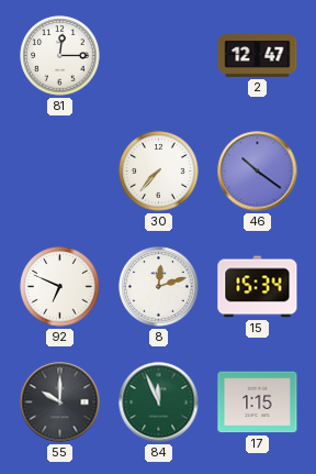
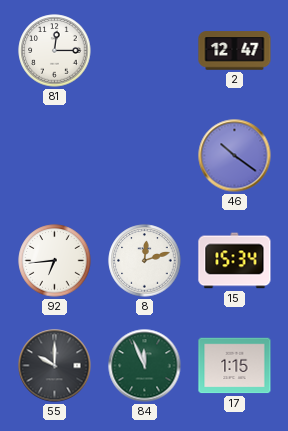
30: 7:37 -> none (159, 172)
92: 6:49 -> 6:44 (55, 261)
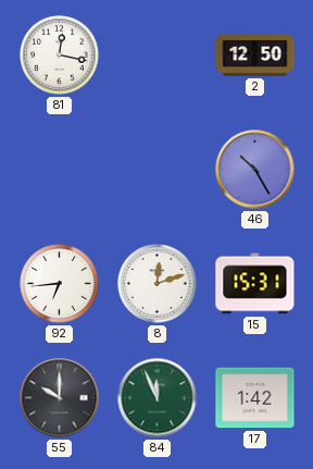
81: 12:15 -> 12:17 (60, 55)
2: 12:47 -> 12:50 (255, 55)
46: 10:21 -> 10:25 (255, 170)
15: 15:34 -> 15:31 (255, 284)
17: 1:15 -> 1:42 (255, 398)
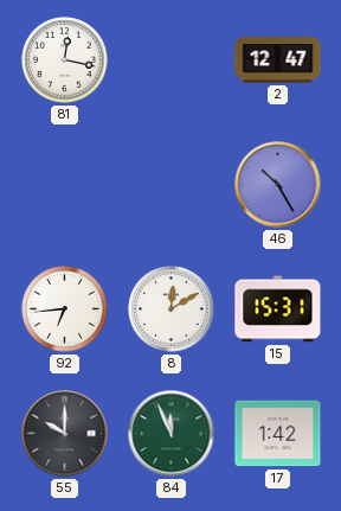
2: 12:50 -> 12:47 (278, 60)
8: 12:12 -> 12:10 (172, 309)
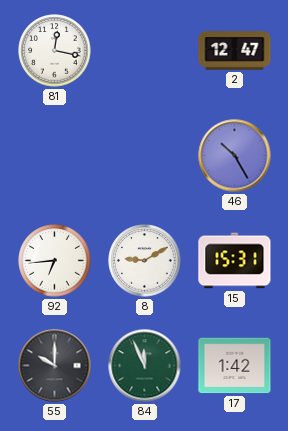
8: 12:10 -> 9:10 (145, 261)
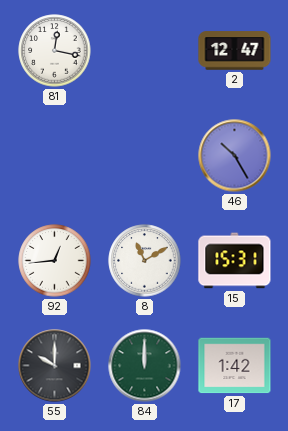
92: 6:44 -> 12:44 (55, 261)
8: 9:10 -> 11:10 (145, 261)
84: 11:56 -> 12:00 (145, 366)
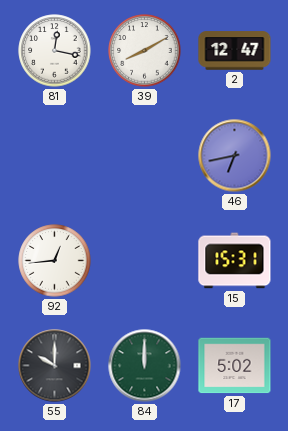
39: none -> 8:10 (145, 51)
46: 10:25 -> 6:43 (235, 156)
8: 11:10 -> none (145, 261)
17: 1:42 -> 5:02 (235, 366)
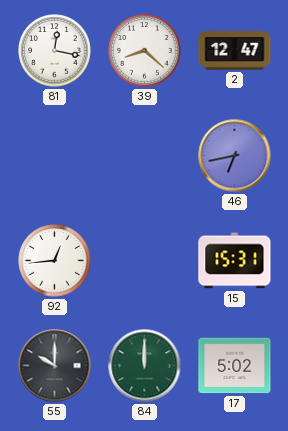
39: 8:10 -> 8:22 (145, 51)
